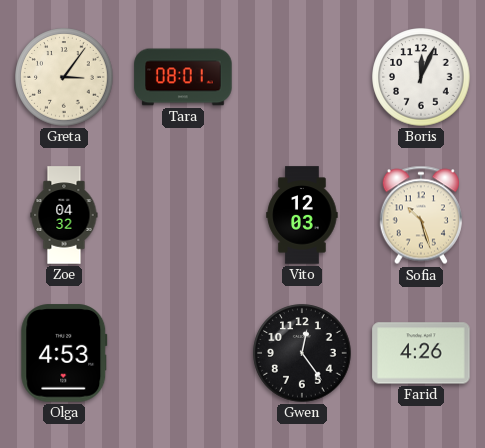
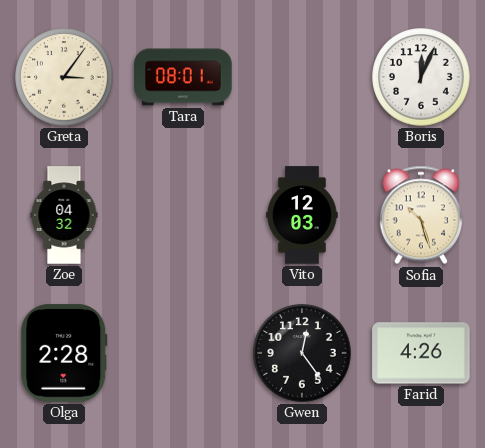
Olga: 4:53 -> 2:28 (64, 353)
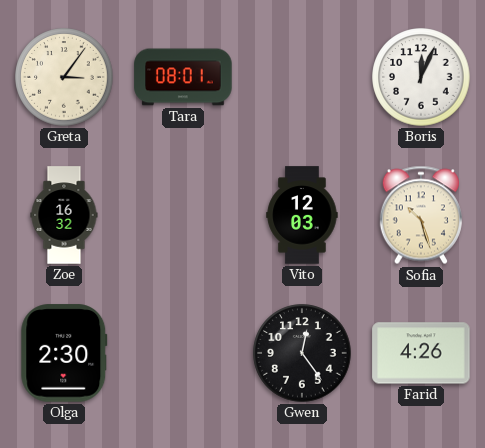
Zoe: 04:32 -> 16:32 (64, 215)
Olga: 2:28 -> 2:30 (64, 353)
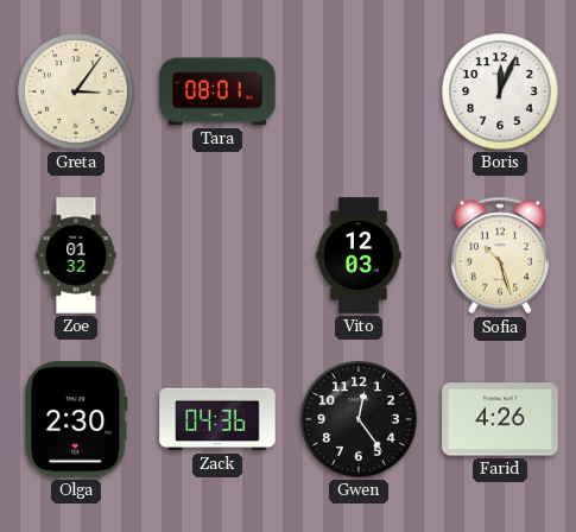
Zoe: 16:32 -> 01:32 (76, 255)
Zack: none -> 04:36 (217, 419)
